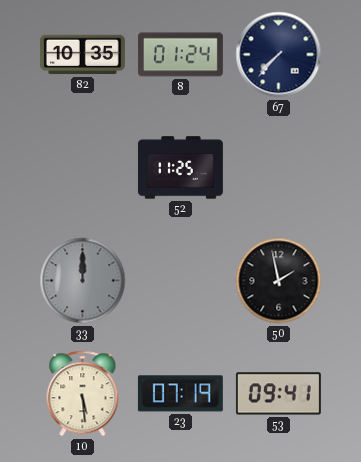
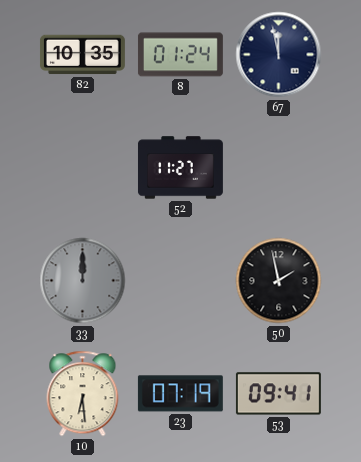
67: 7:37 -> 11:58 (279, 55)
52: 11:25 -> 11:27 (180, 168)
10: 5:29 -> 6:29 (83, 394)
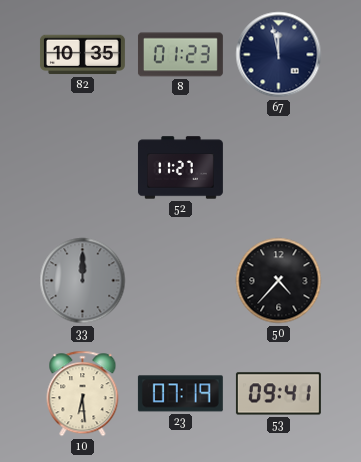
8: 01:24 -> 01:23 (180, 55)
50: 1:58 -> 4:37 (279, 281)
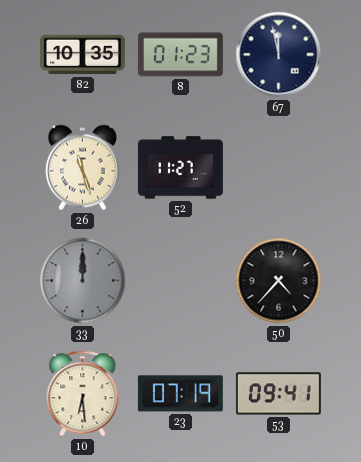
26: none -> 11:27 (82, 168)
